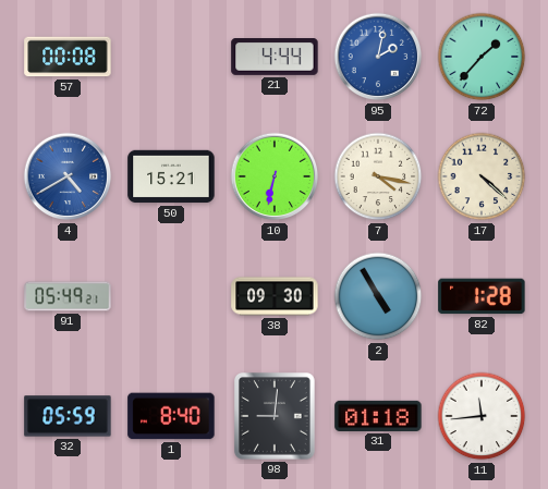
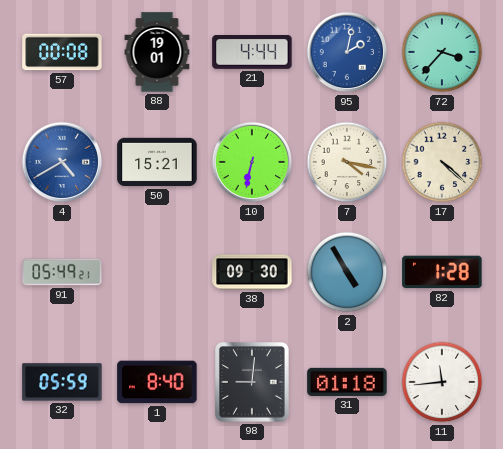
88: none -> 19:01 (157, 52)
72: 1:37 -> 3:37 (442, 52)
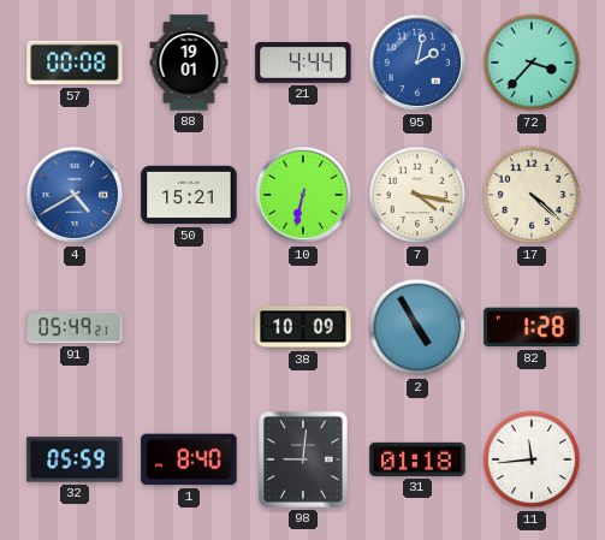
38: 09:30 -> 10:09 (303, 327)
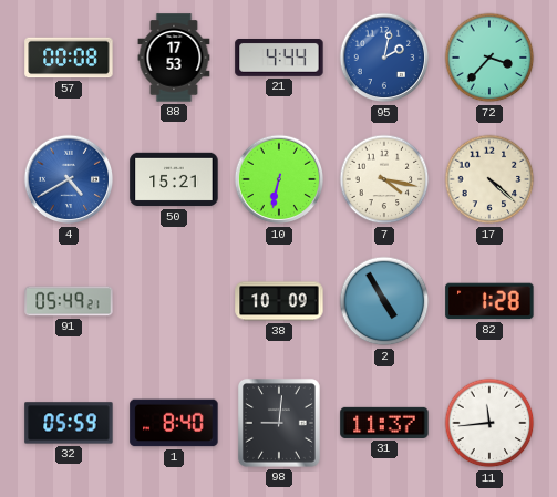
88: 19:01 -> 17:53 (174, 58)
31: 01:18 -> 11:37 (384, 423)
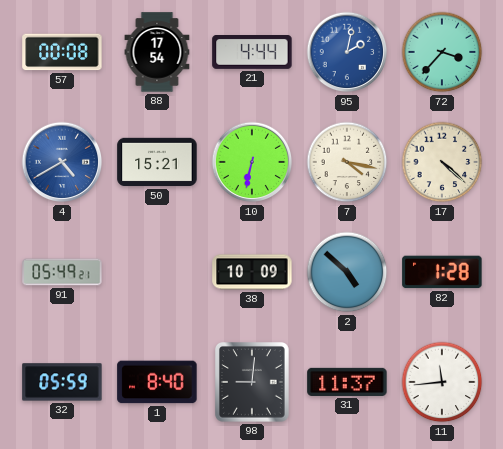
88: 17:53 -> 17:54 (157, 52)
2: 4:55 -> 4:52 (347, 272)
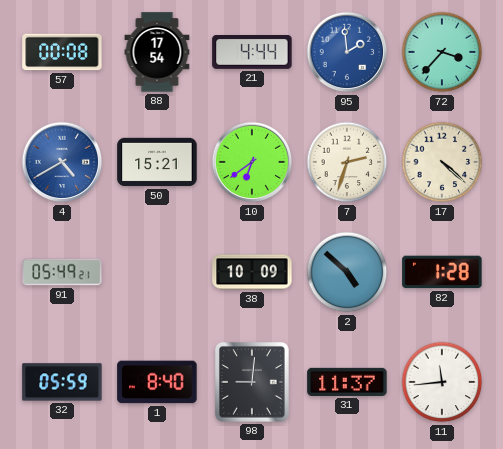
95: 2:02 -> 1:59 (347, 52)
10: 6:32 -> 6:39 (252, 162)
7: 4:17 -> 2:33 (347, 162)
